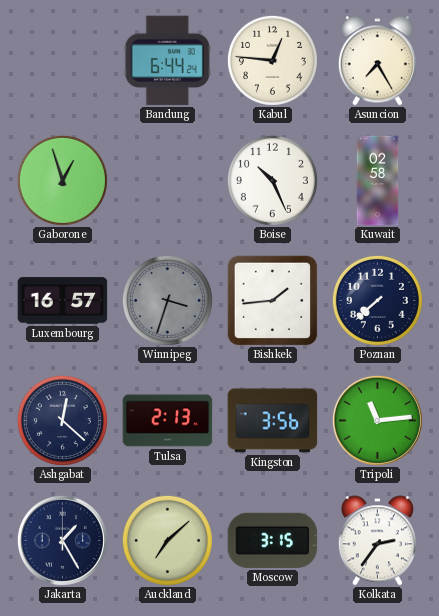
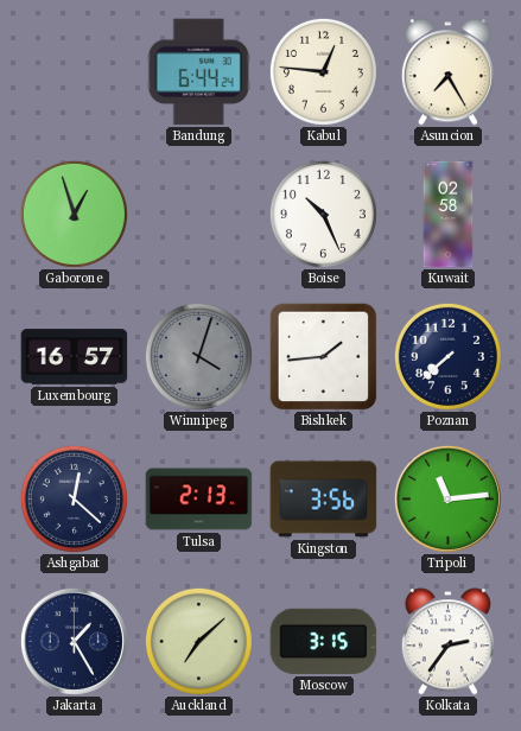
Winnipeg: 3:33 -> 4:03 (198, 356)
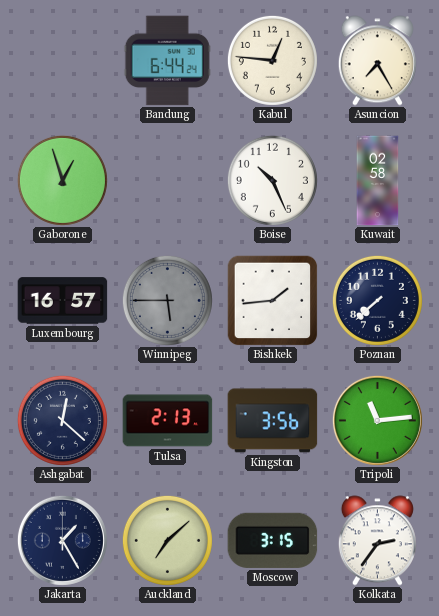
Winnipeg: 4:03 -> 5:45 (167, 300)
